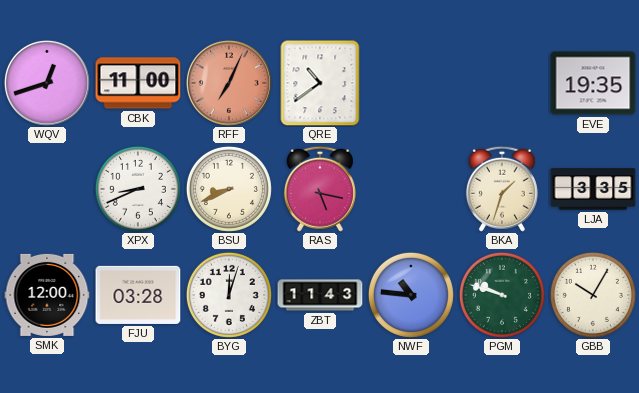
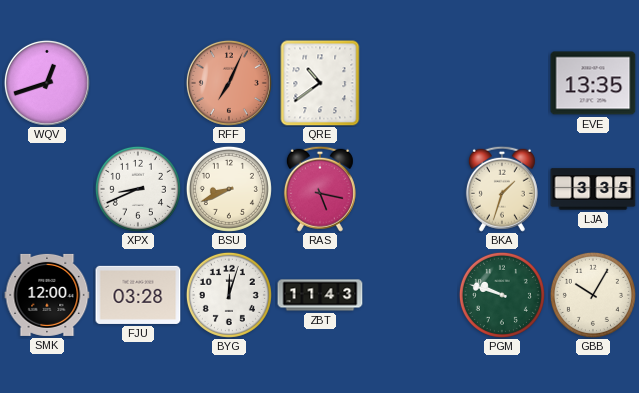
CBK: 11:00 -> none (138, 83)
EVE: 19:35 -> 13:35 (593, 83)
NWF: 10:46 -> none (411, 295)
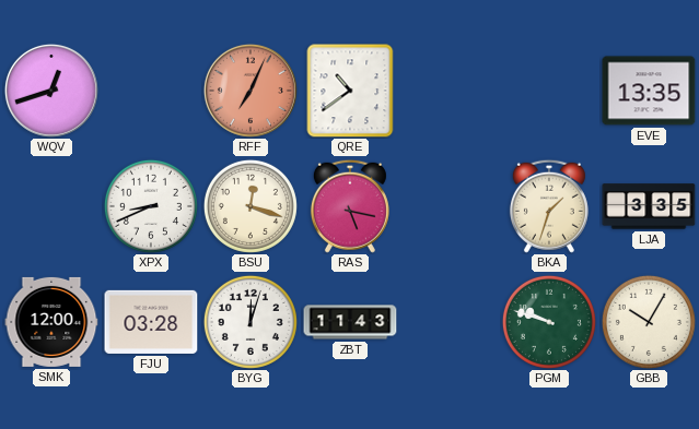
BSU: 8:41 -> 12:18 (251, 206)
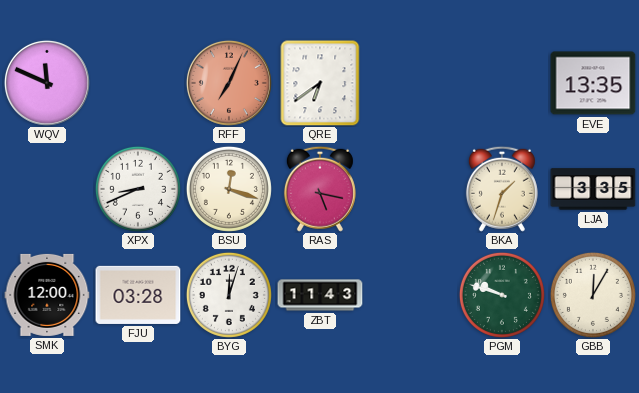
WQV: 12:42 -> 11:49 (47, 83)
QRE: 10:39 -> 6:39 (320, 83)
GBB: 10:05 -> 12:05 (593, 295)
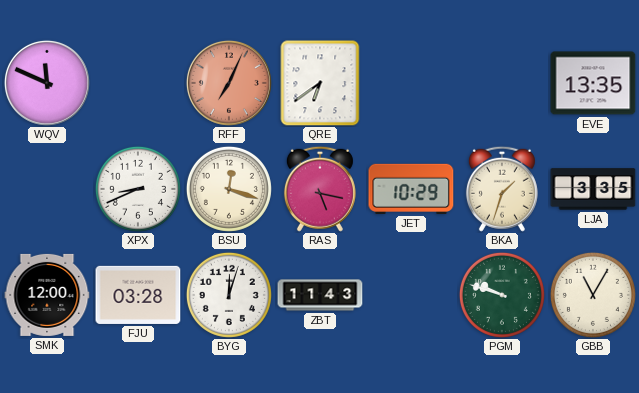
JET: none -> 10:29 (411, 189)
GBB: 12:05 -> 11:05 (593, 295)
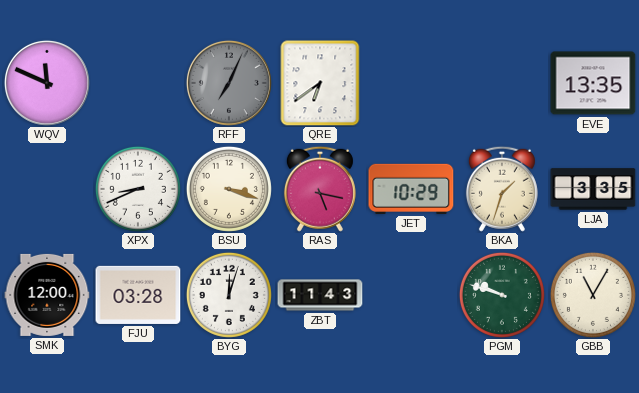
RFF dial: salmon -> grey (229, 83)
BSU: 12:18 -> 3:18 (229, 189)
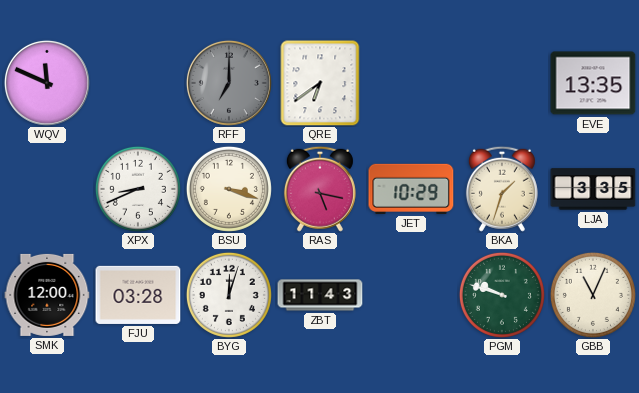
RFF: 7:04 -> 7:00 (229, 83)
GBB: 11:05 -> 11:04 (593, 295)
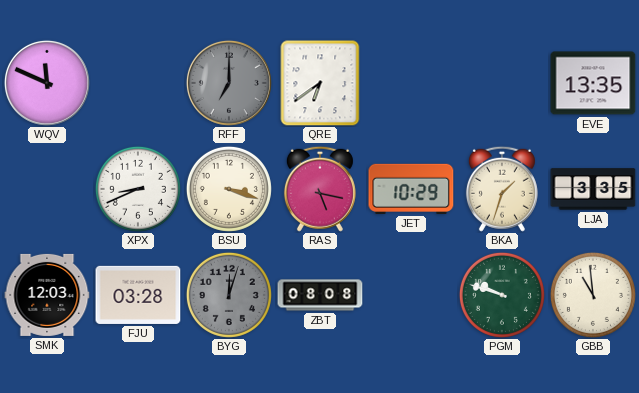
SMK: 12:00 -> 12:03 (47, 295)
BYG dial: white -> grey (229, 295)
ZBT: 11:43 -> 08:08 (320, 295)
GBB: 11:04 -> 10:59 (593, 295)
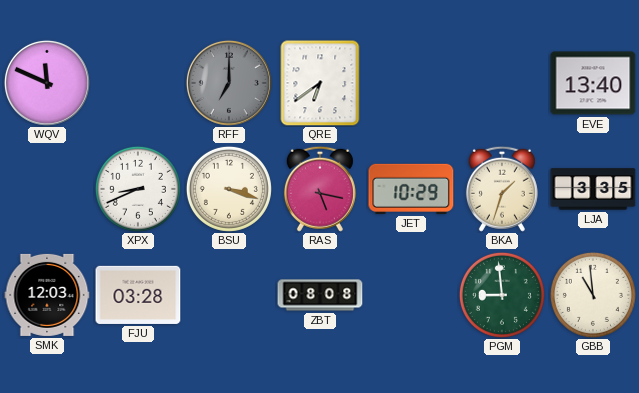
EVE: 13:35 -> 13:40 (593, 83)
BYG: 12:03 -> none (229, 295)
PGM: 9:48 -> 8:59 (502, 295)
